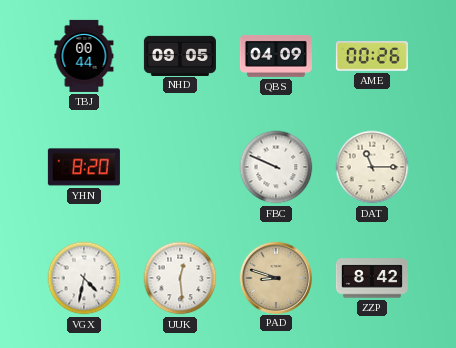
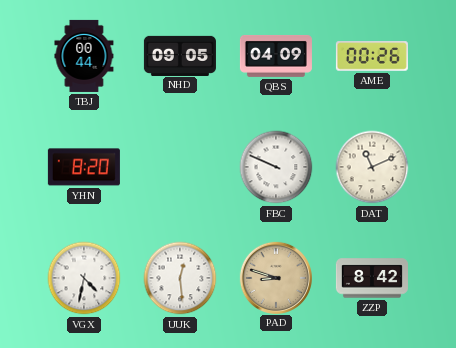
DAT: 11:15 -> 11:11 (372, 167)
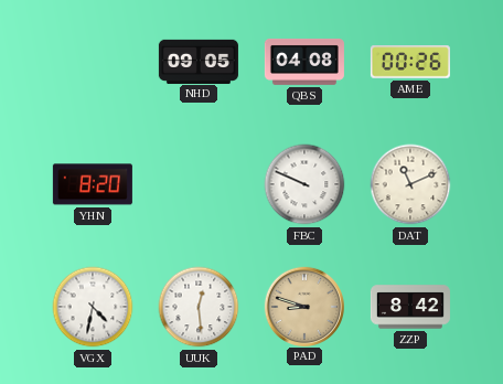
TBJ: 00:44 -> none (84, 56)
QBS: 04:09 -> 04:08 (304, 63)
